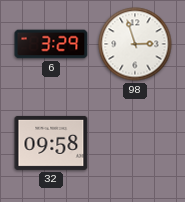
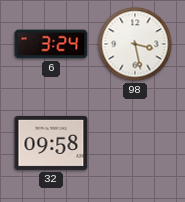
6: 3:29 -> 3:24 (51, 44)
98: 2:57 -> 3:28 (135, 44)
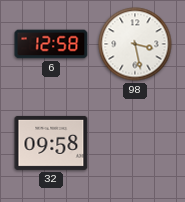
6: 3:24 -> 12:58 (51, 44)
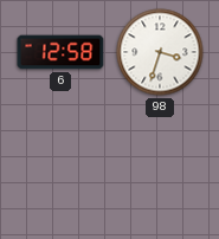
98: 3:28 -> 3:33 (160, 52)
32: 09:58 -> none (51, 143)
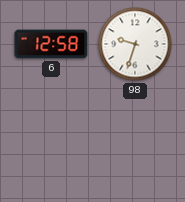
98: 3:33 -> 9:33 (135, 44)
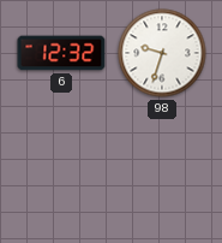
6: 12:58 -> 12:32 (61, 53)
